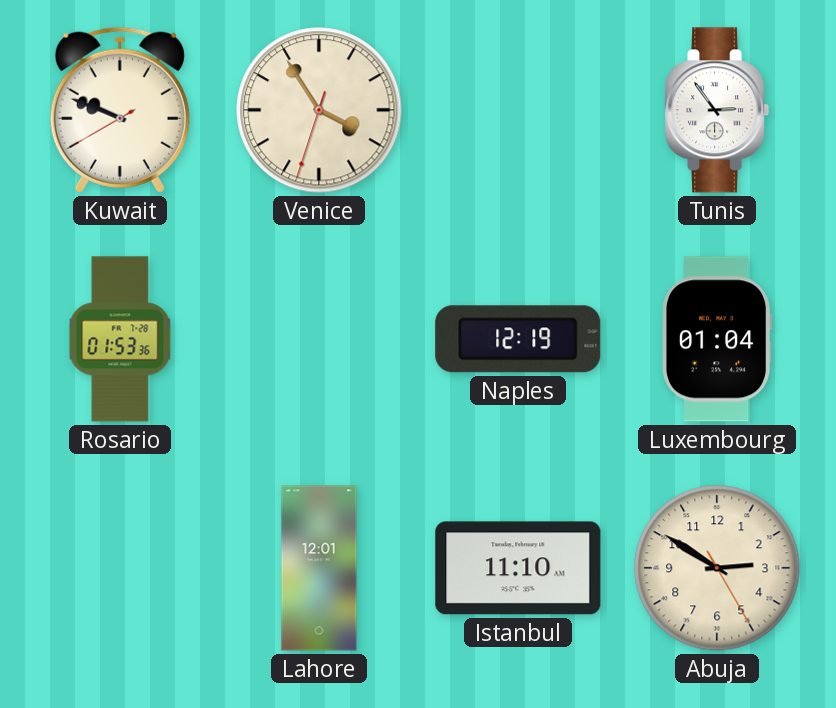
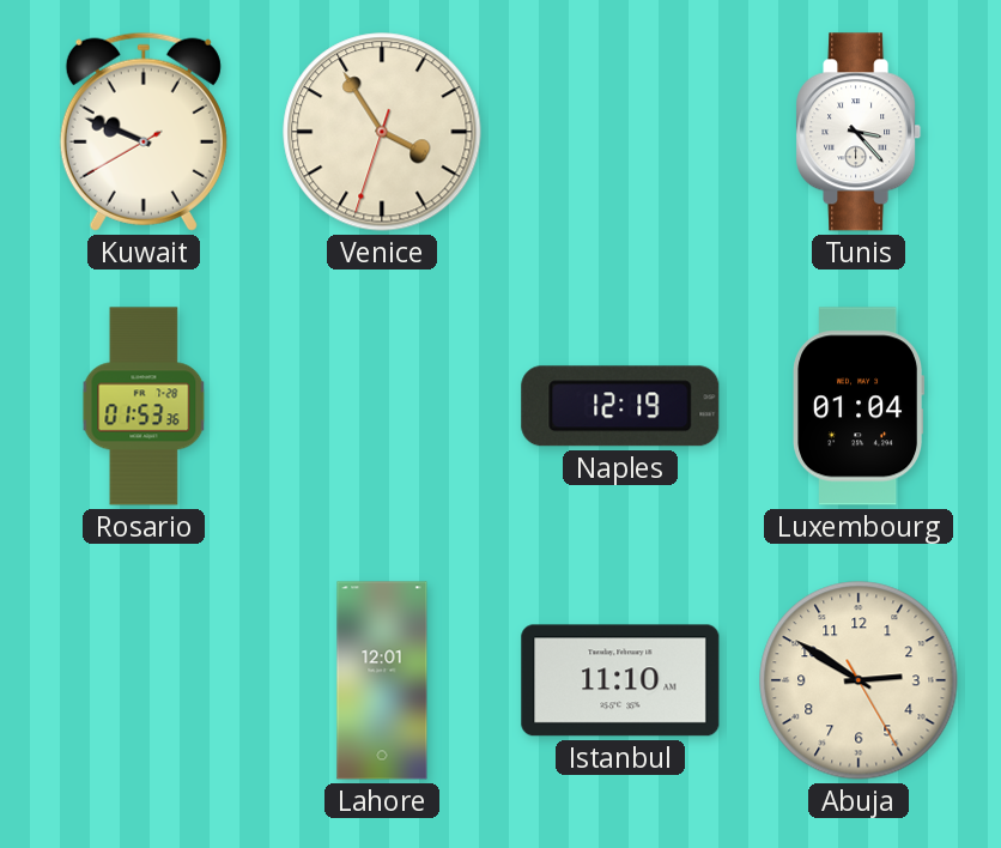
Tunis: 2:54 -> 3:23 (859, 132)
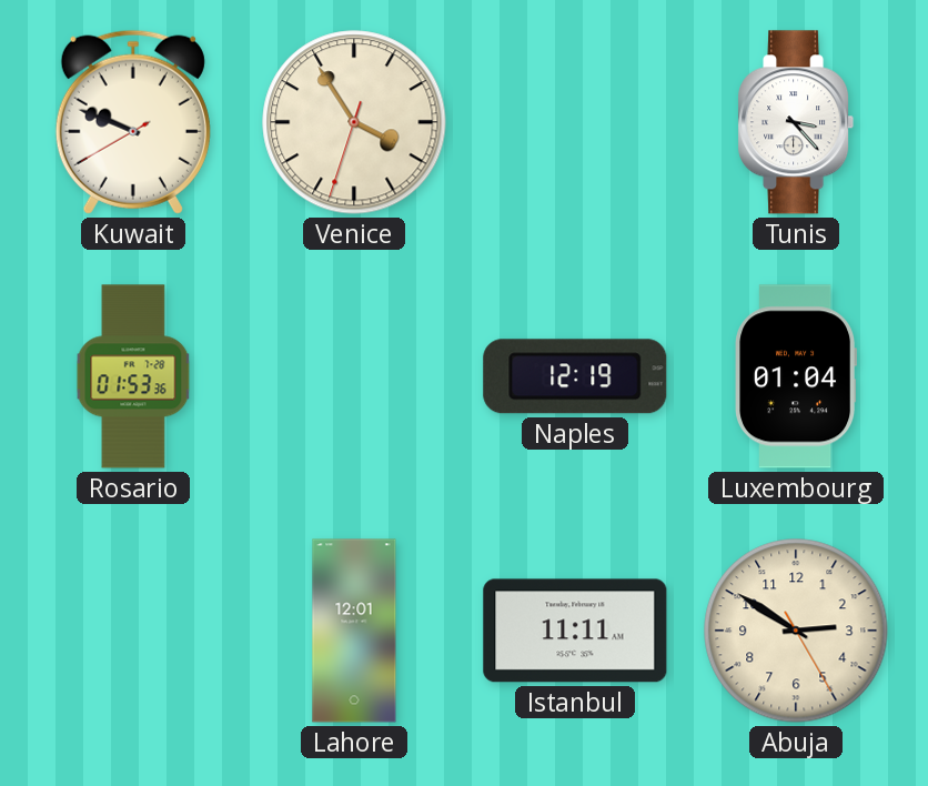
Istanbul: 11:10 -> 11:11 (575, 631)
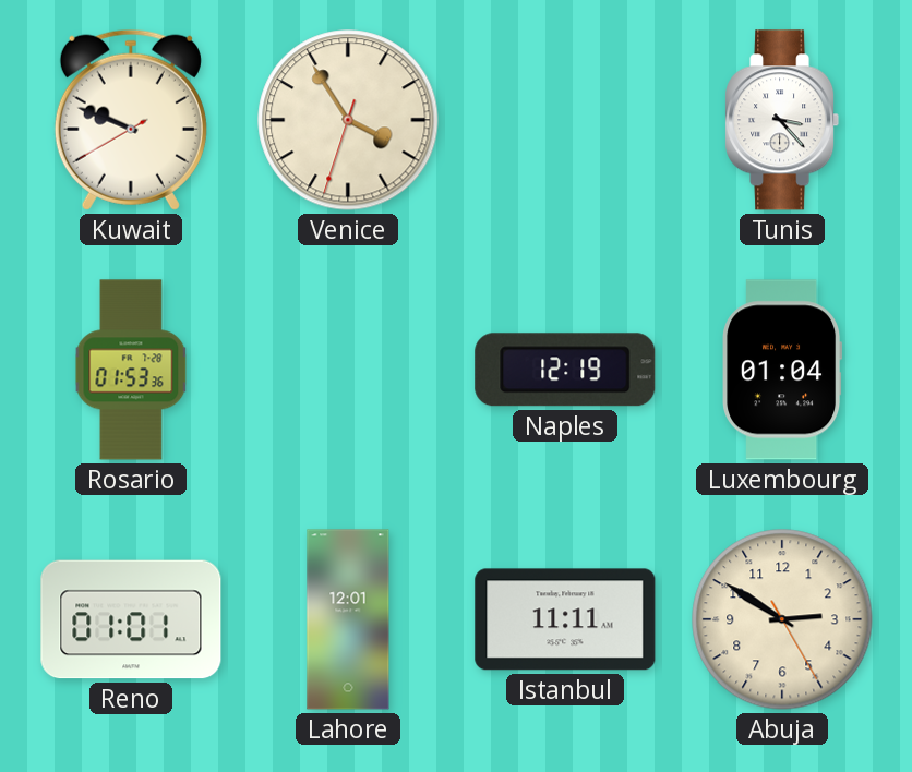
Reno: none -> 01:01 (131, 619)
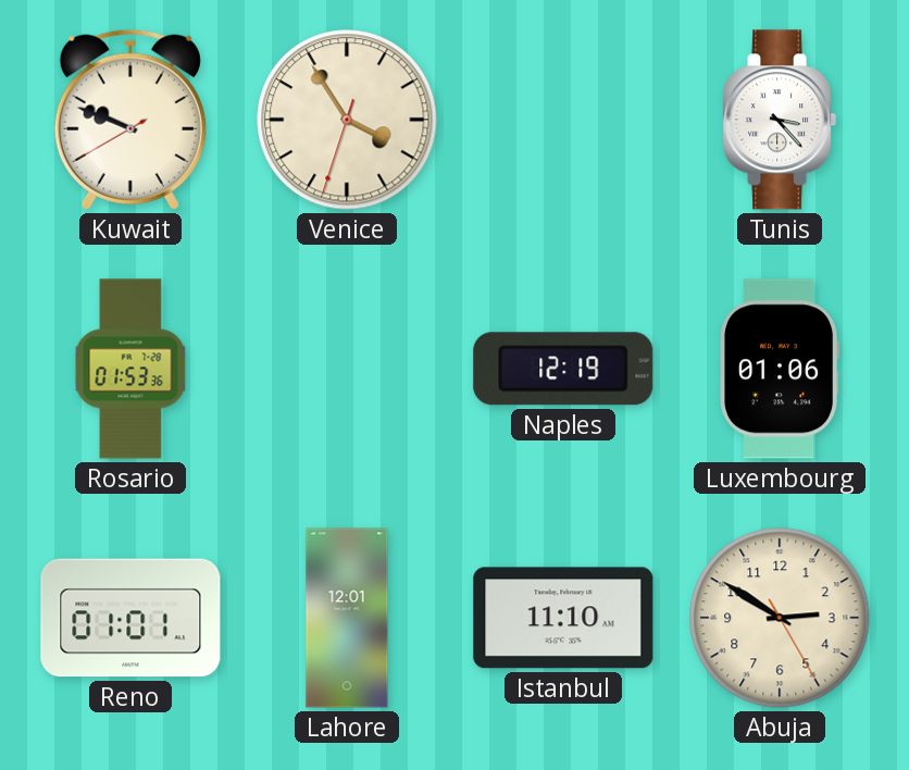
Luxembourg: 01:04 -> 01:06 (780, 369)
Istanbul: 11:11 -> 11:10 (563, 618)
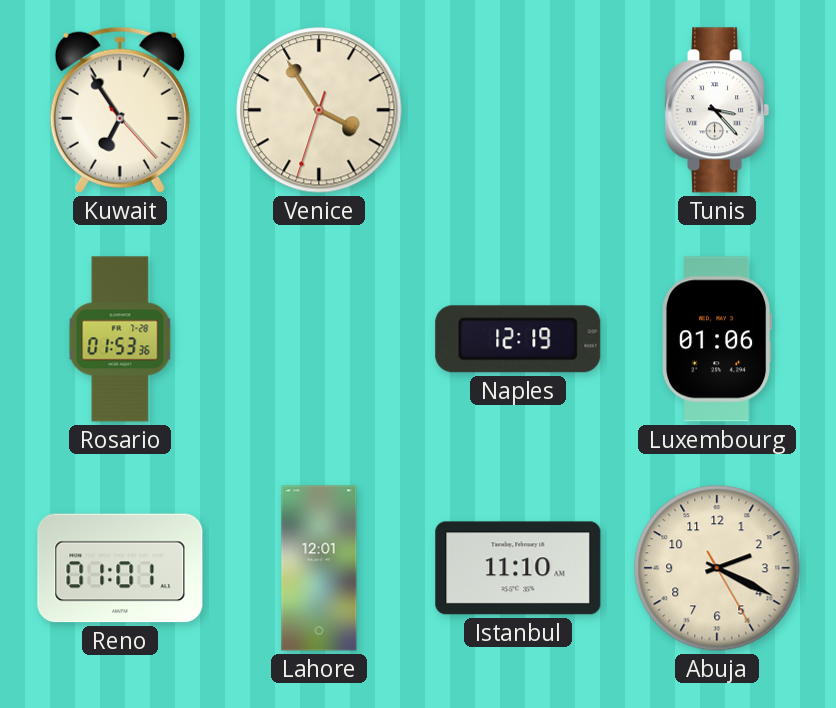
Kuwait: 9:48 -> 6:54 (120, 110)
Abuja: 2:50 -> 2:19 (717, 568)
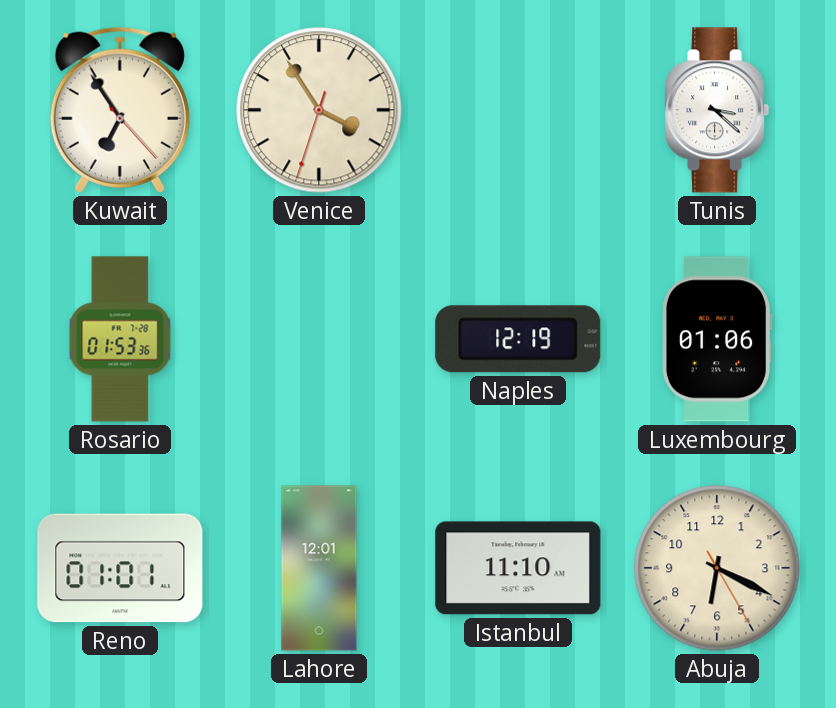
Tunis: 3:23 -> 3:22 (717, 110)
Abuja: 2:19 -> 6:19 (717, 568)
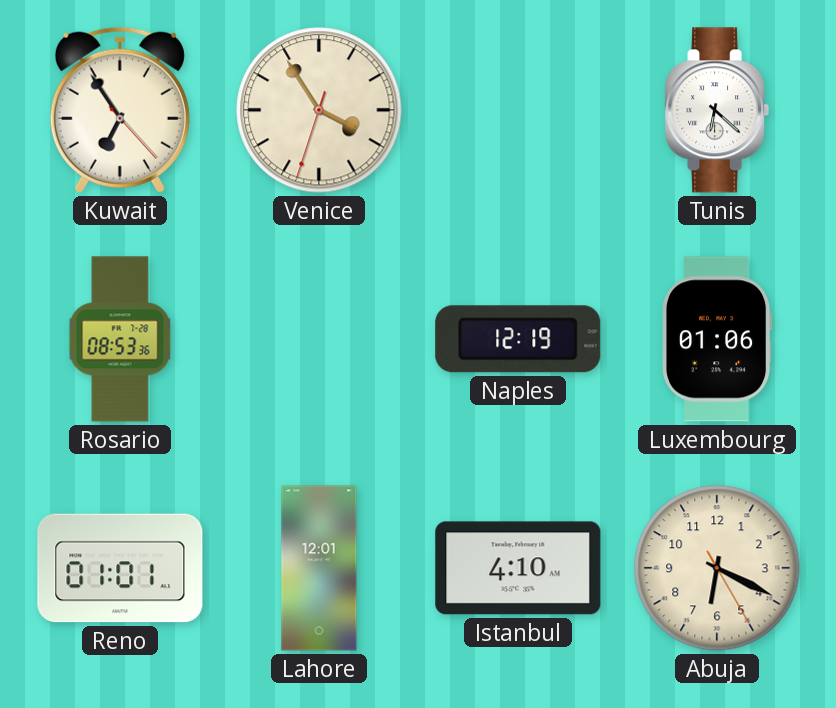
Tunis: 3:22 -> 6:22 (717, 110)
Rosario: 01:53 -> 08:53 (120, 339)
Istanbul: 11:10 -> 4:10 (518, 568)
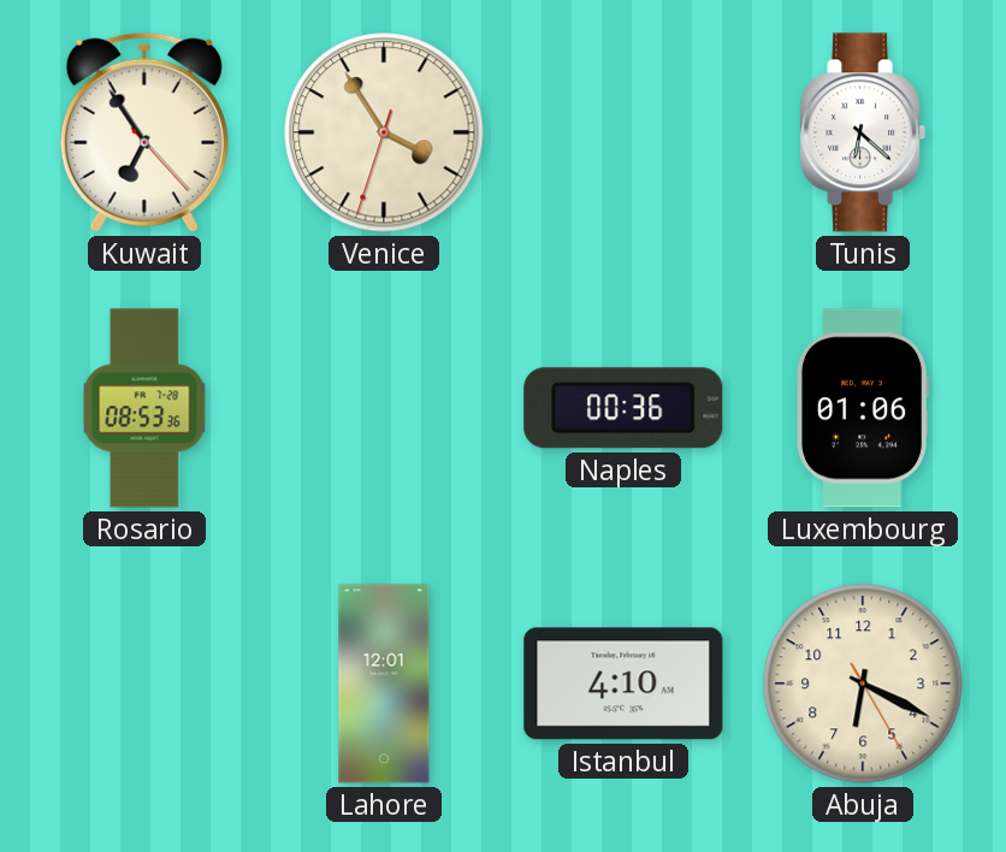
Naples: 12:19 -> 00:36 (623, 408)
Reno: 01:01 -> none (120, 568)
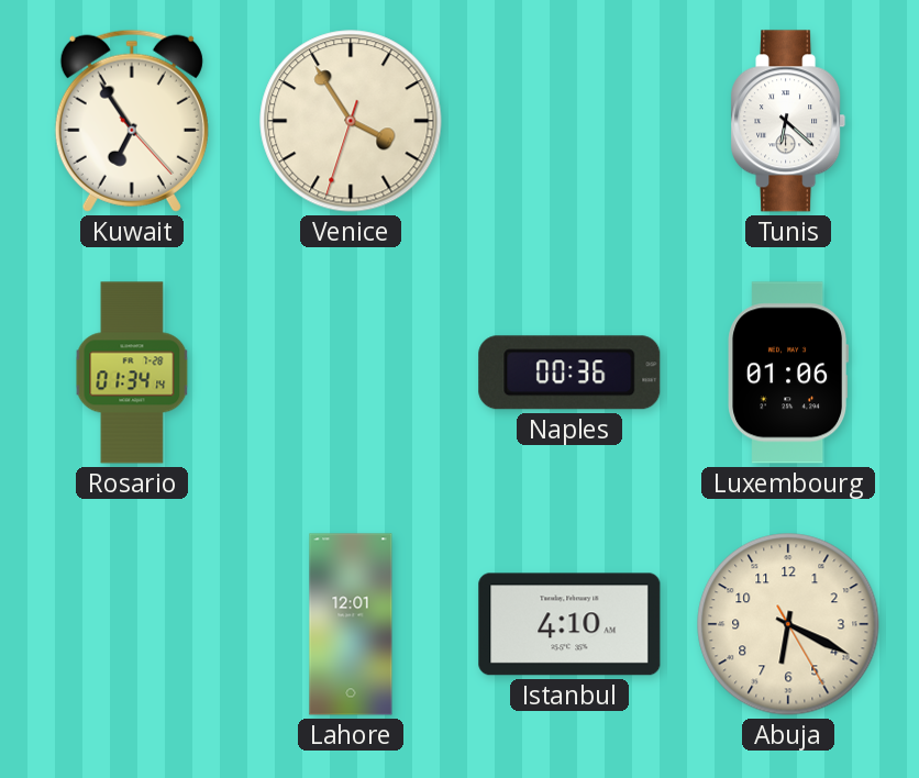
Rosario: 08:53 -> 01:34 (132, 373)
